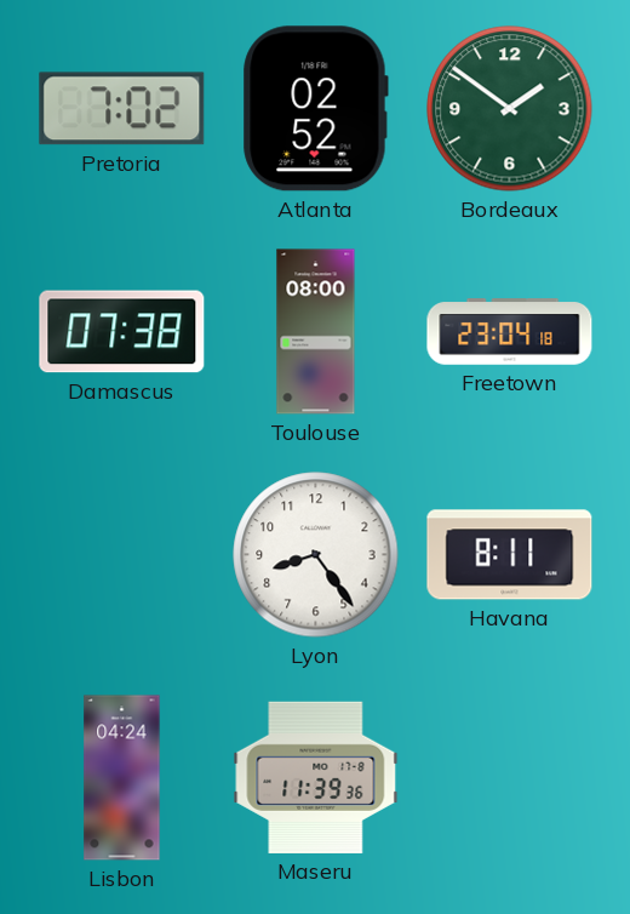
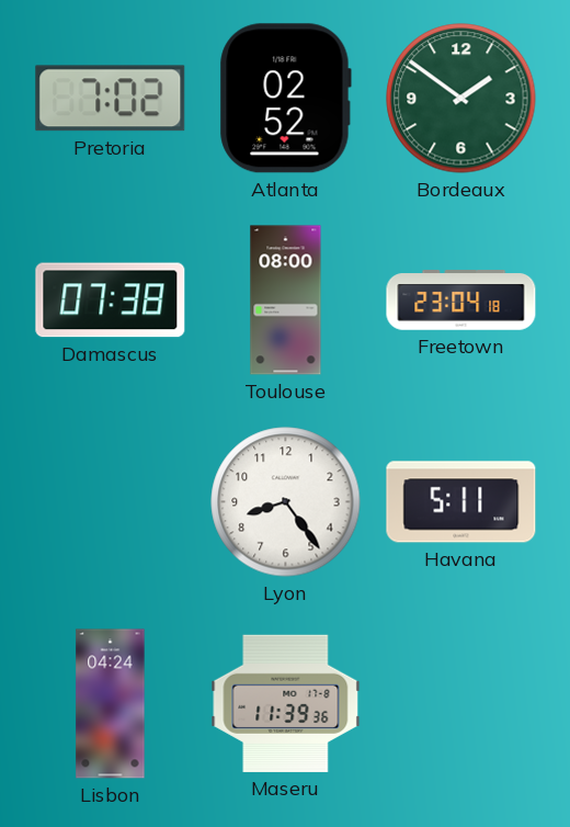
Havana: 8:11 -> 5:11 (461, 502)
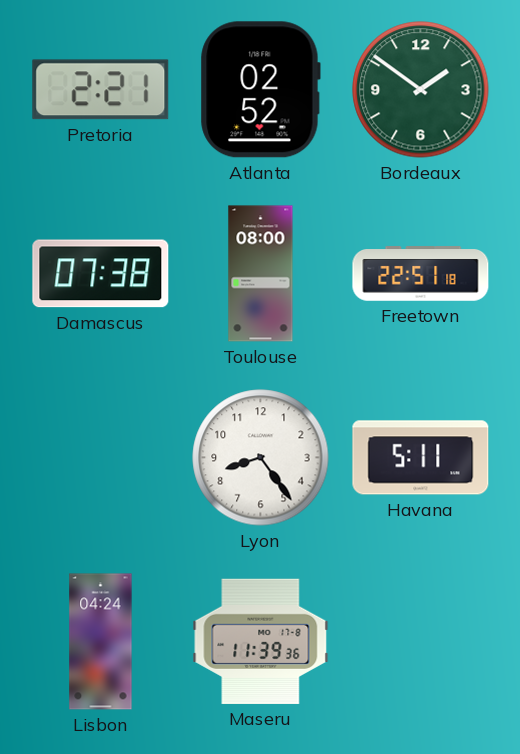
Pretoria: 7:02 -> 2:21 (101, 90)
Freetown: 23:04 -> 22:51 (421, 274)
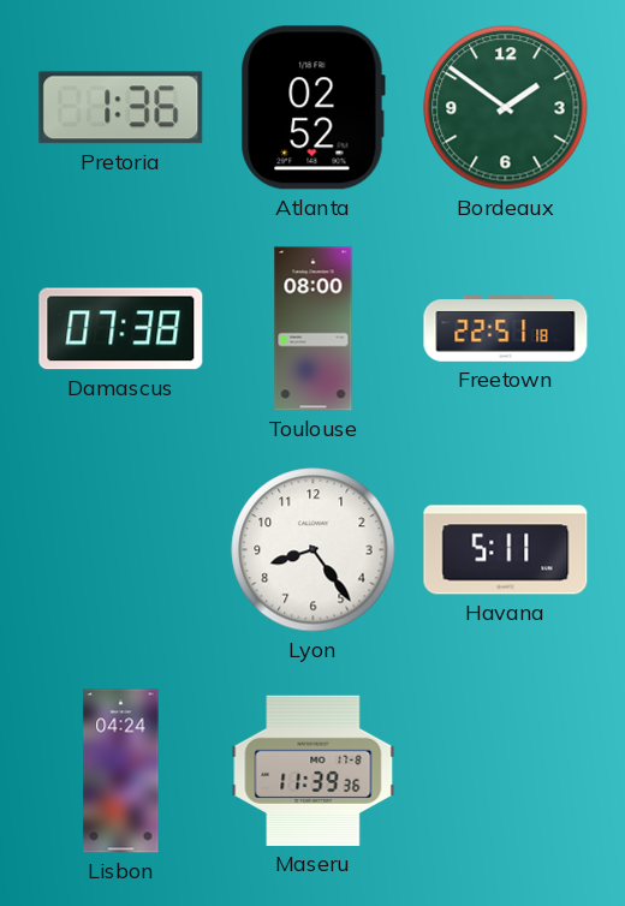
Pretoria: 2:21 -> 1:36 (121, 108)
